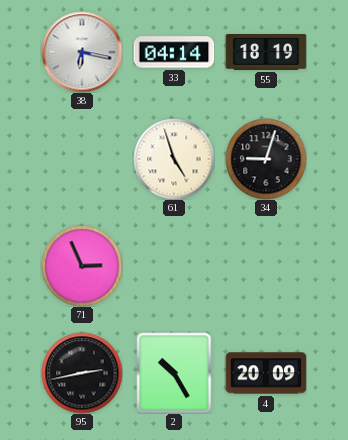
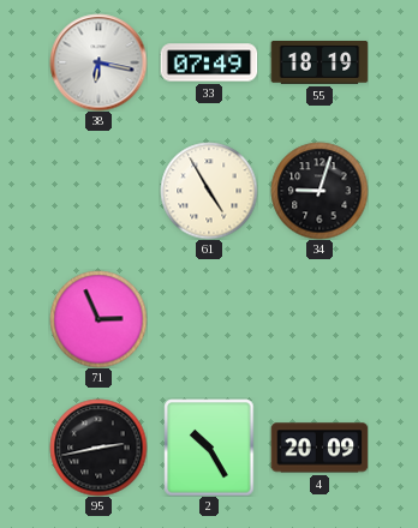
33: 04:14 -> 07:49 (209, 62)
61: 4:57 -> 4:55 (209, 191)
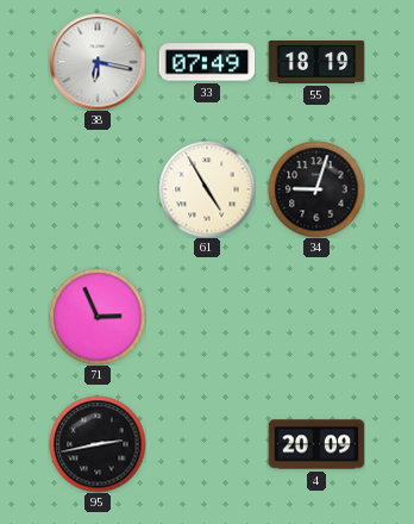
2: 10:25 -> none (209, 448)
